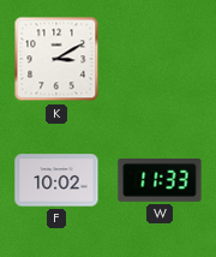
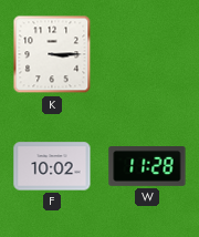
K: 3:10 -> 3:15 (52, 54)
W: 11:33 -> 11:28 (147, 167)
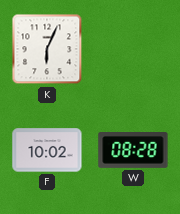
K: 3:15 -> 6:04 (47, 49)
W: 11:28 -> 08:28 (133, 151)
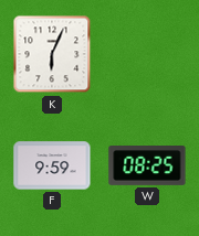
F: 10:02 -> 9:59 (52, 165)
W: 08:28 -> 08:25 (147, 167)
